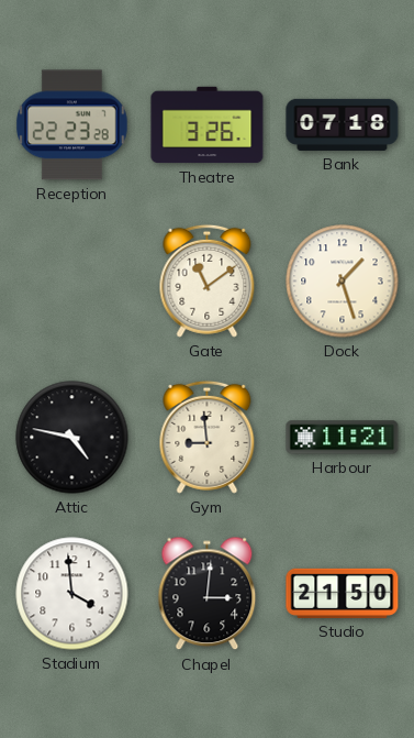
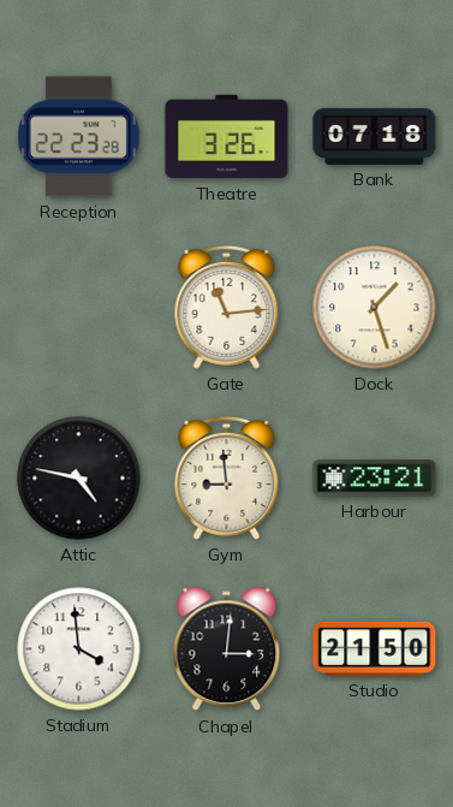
Gate: 11:09 -> 11:14 (227, 307)
Harbour: 11:21 -> 23:21 (375, 479)
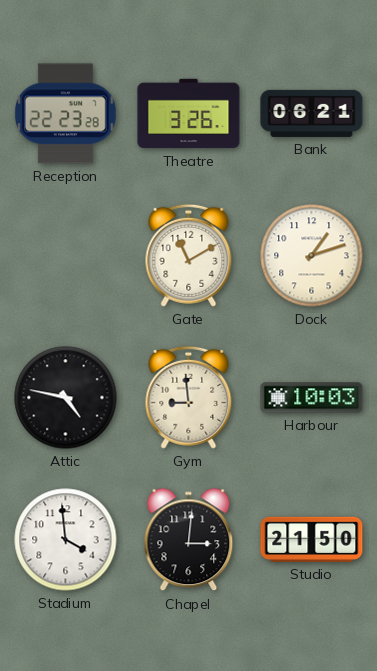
Bank: 07:18 -> 06:21 (312, 113)
Gate: 11:14 -> 11:10 (189, 255)
Dock: 1:27 -> 1:12 (312, 256)
Harbour: 23:21 -> 10:03 (312, 398)
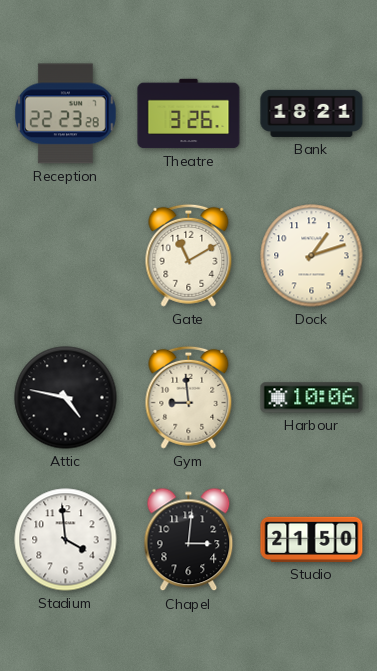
Bank: 06:21 -> 18:21 (312, 113)
Harbour: 10:03 -> 10:06 (312, 398)
